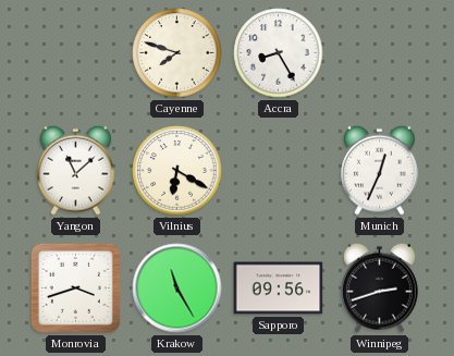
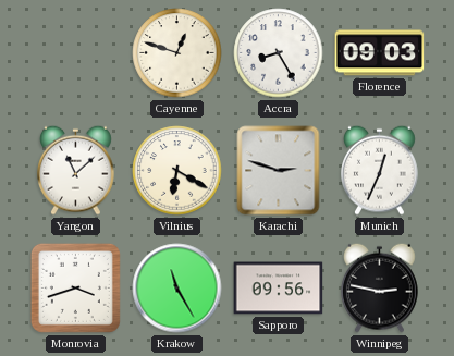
Cayenne: 7:48 -> 12:48 (177, 53)
Florence: none -> 09:03 (380, 53)
Karachi: none -> 2:48 (279, 171)
Winnipeg: 2:42 -> 2:47 (380, 287)
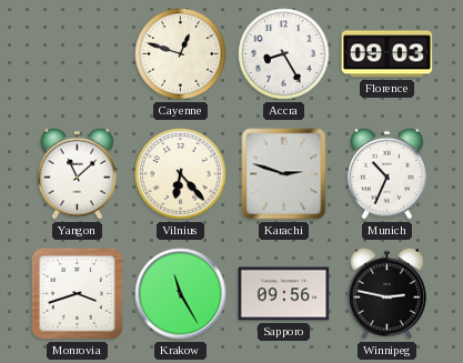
Vilnius: 6:20 -> 6:23 (181, 174)
Munich: 12:34 -> 10:34 (387, 173)
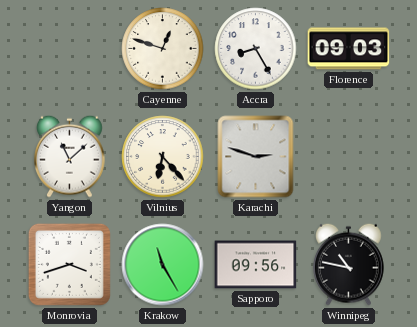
Munich: 10:34 -> none (387, 173)
Winnipeg: 2:47 -> 10:47 (349, 264)
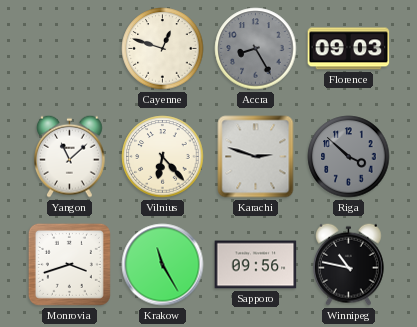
Accra dial: white -> grey (256, 49)
Riga: none -> 3:52 (349, 157)
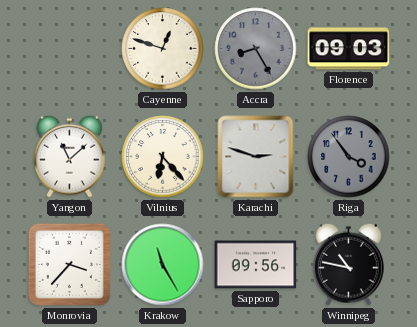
Riga: 3:52 -> 3:54 (349, 157)
Monrovia: 3:42 -> 3:37 (69, 264)
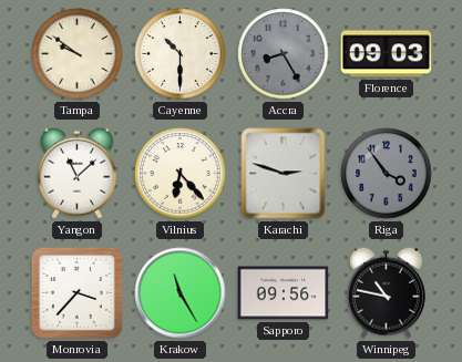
Tampa: none -> 9:51 (78, 54)
Cayenne: 12:48 -> 10:30 (181, 54)
